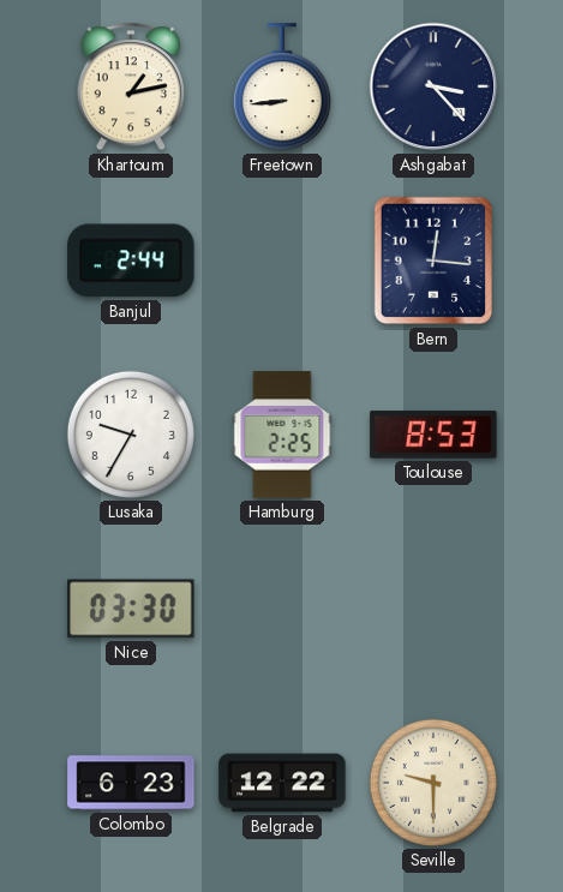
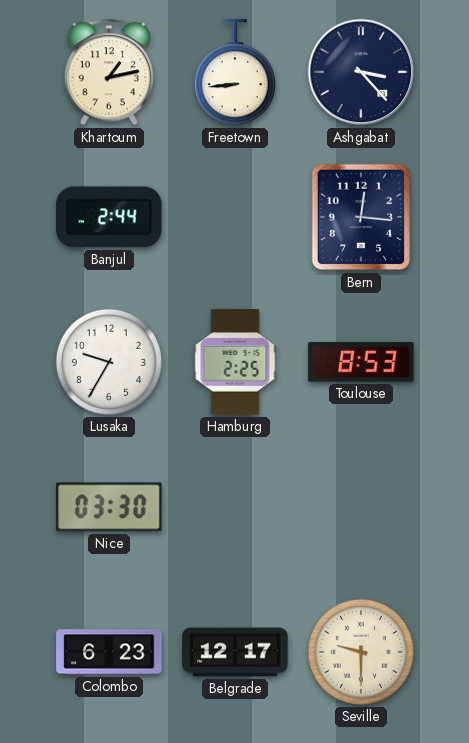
Belgrade: 12:22 -> 12:17 (235, 652)
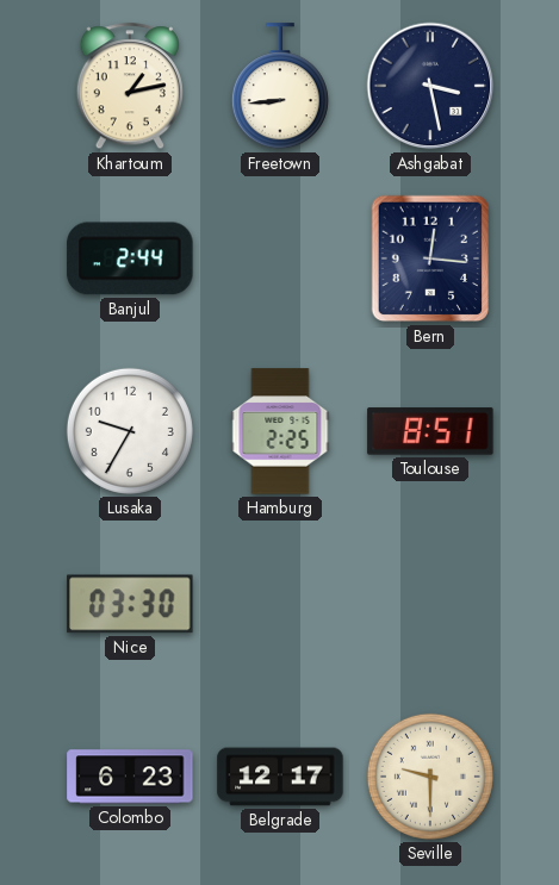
Ashgabat: 3:23 -> 3:28 (430, 86)
Toulouse: 8:53 -> 8:51 (430, 431)
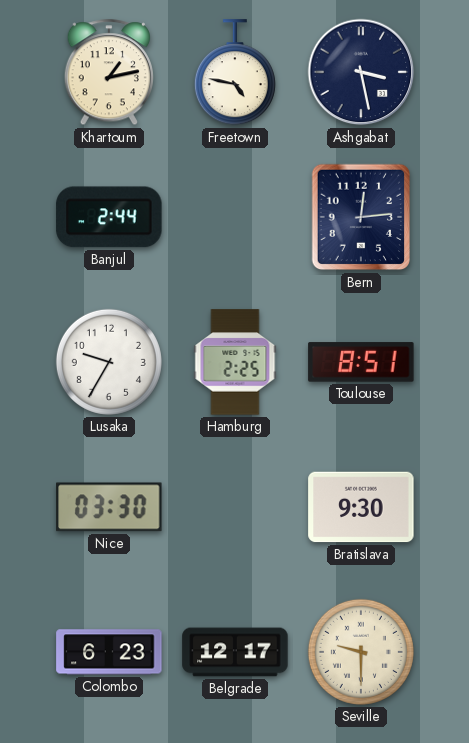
Freetown: 8:44 -> 4:47 (235, 73)
Bern: 12:16 -> 12:14 (361, 217)
Bratislava: none -> 9:30 (361, 507)
